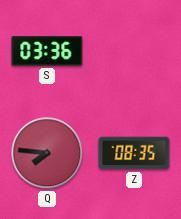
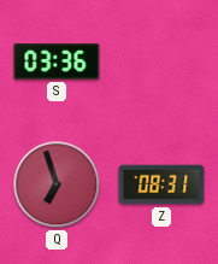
Q: 7:46 -> 6:57 (57, 184)
Z: 08:35 -> 08:31 (161, 184)
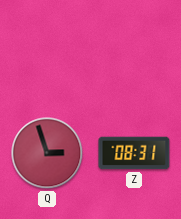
S: 03:36 -> none (57, 61)
Q: 6:57 -> 2:57 (47, 153)
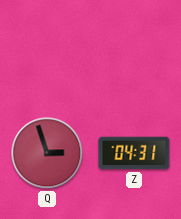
Z: 08:31 -> 04:31 (134, 153)
